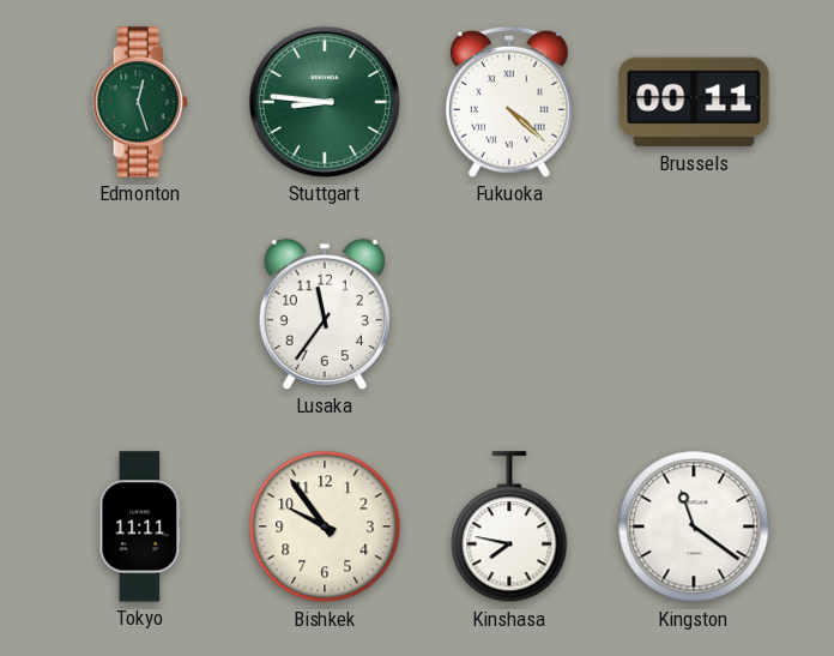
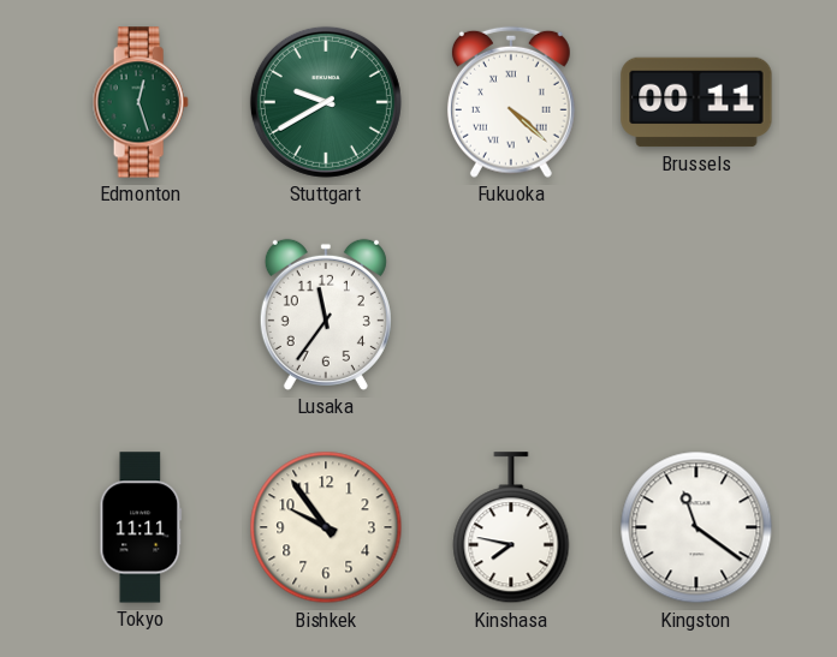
Stuttgart: 8:46 -> 9:40 (326, 102)
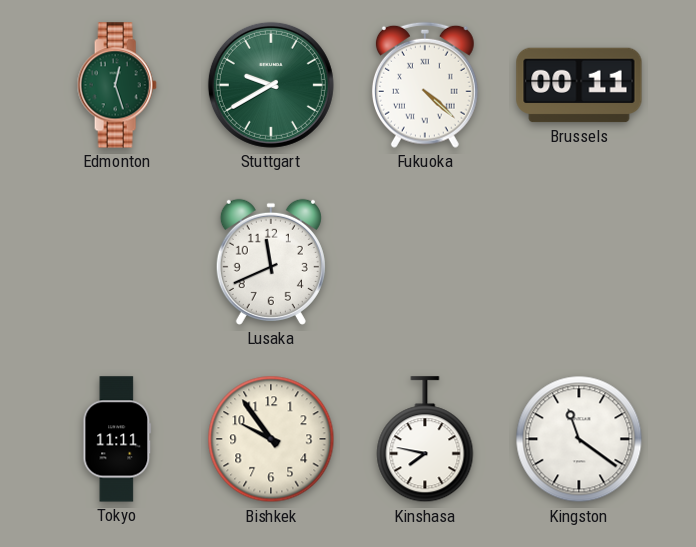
Lusaka: 11:36 -> 11:41 (271, 262)
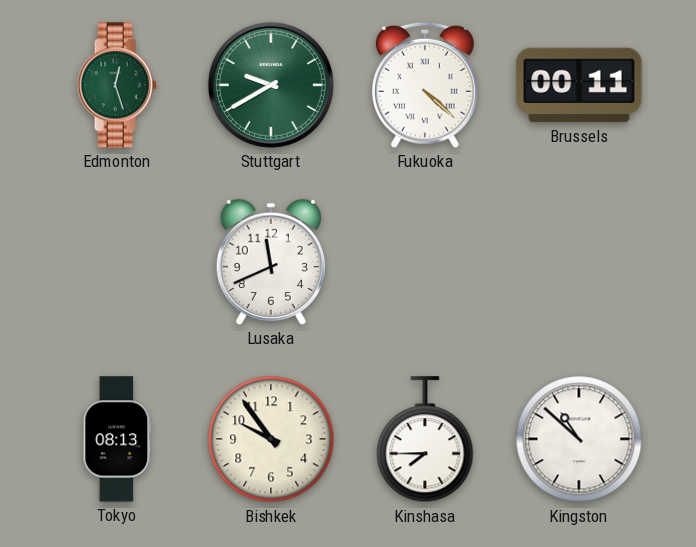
Tokyo: 11:11 -> 08:13 (117, 439)
Kinshasa: 7:47 -> 7:45 (425, 440)
Kingston: 11:21 -> 10:52 (579, 439)
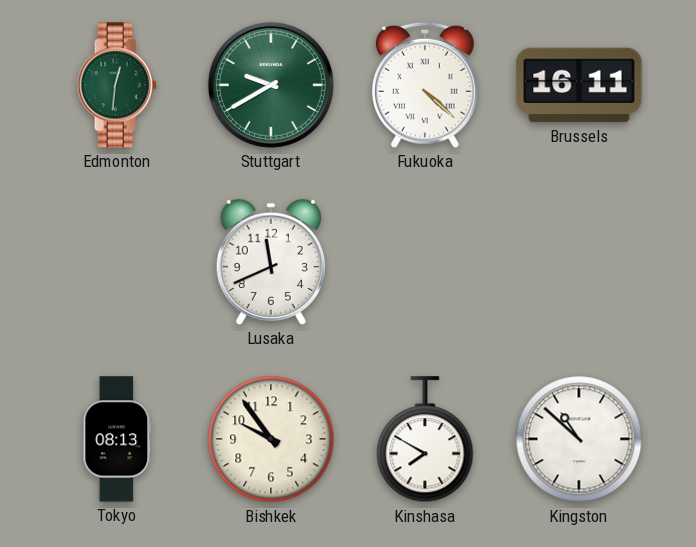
Edmonton: 12:27 -> 12:31 (117, 85)
Brussels: 00:11 -> 16:11 (579, 85)
Kinshasa: 7:45 -> 7:50 (425, 440)
